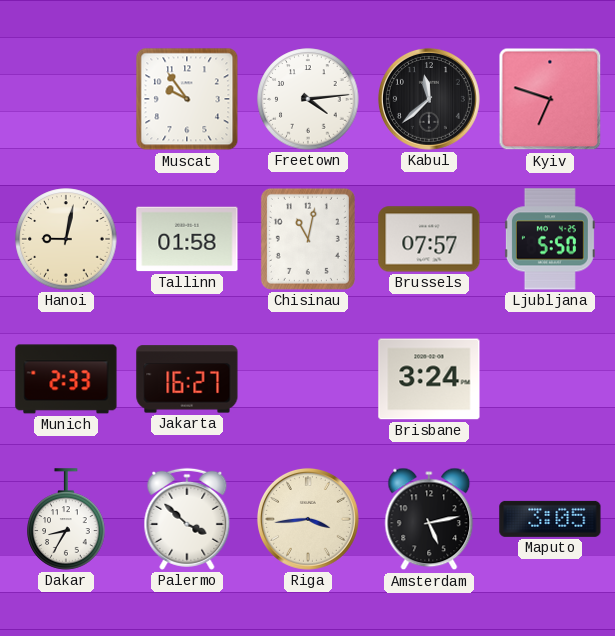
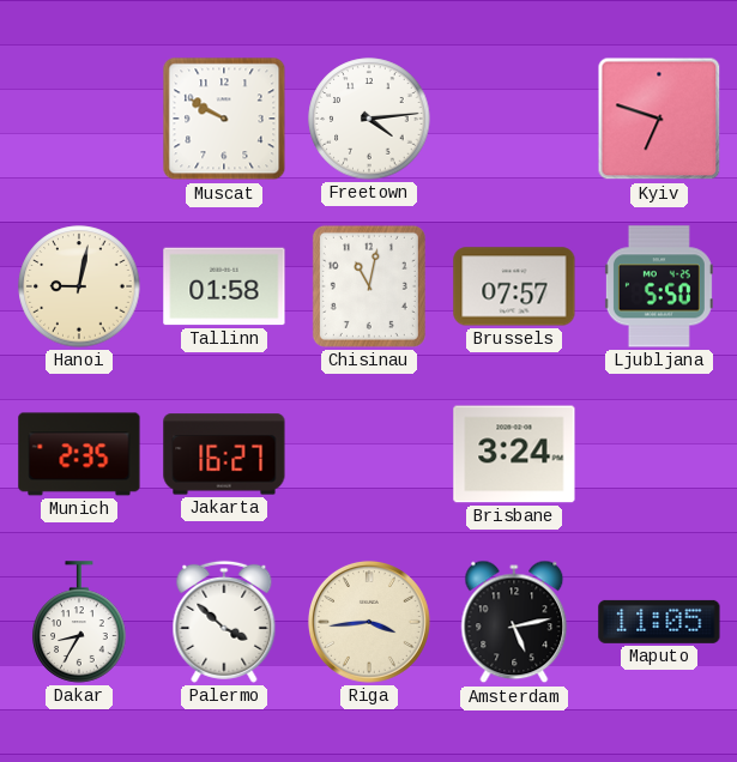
Muscat: 9:54 -> 9:50 (224, 119)
Kabul: 11:38 -> none (429, 99)
Munich: 2:33 -> 2:35 (79, 454)
Maputo: 3:05 -> 11:05 (659, 622)
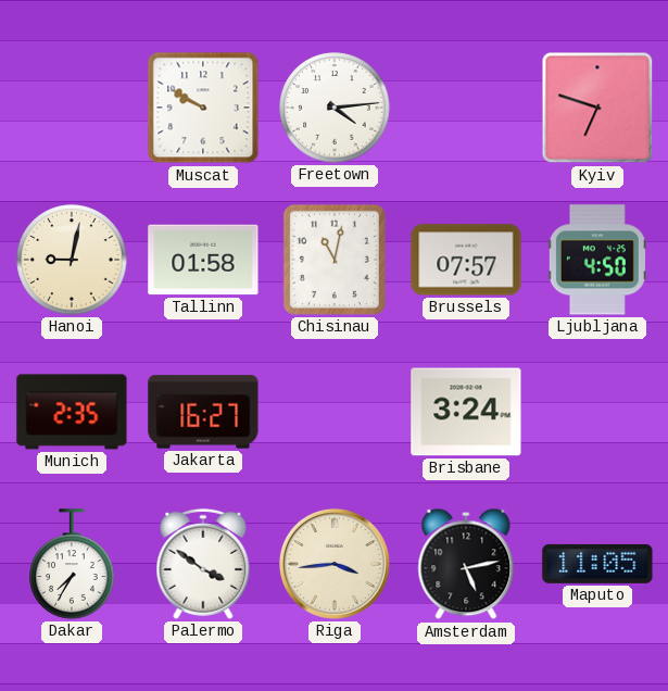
Ljubljana: 5:50 -> 4:50 (597, 260)
Dakar: 8:35 -> 7:35 (72, 564)
Palermo: 3:52 -> 3:51 (203, 564)
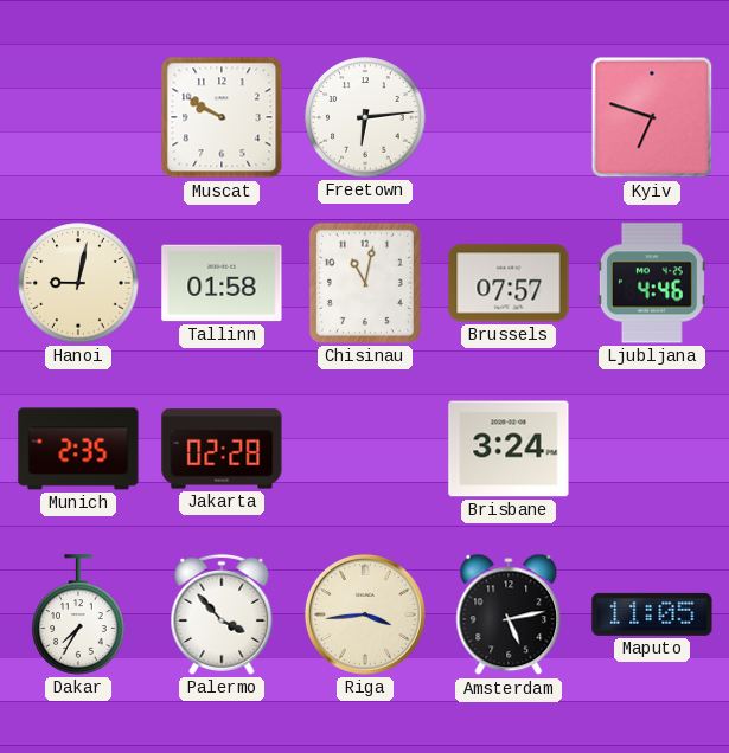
Freetown: 4:14 -> 6:14 (365, 117)
Ljubljana: 4:50 -> 4:46 (652, 283)
Jakarta: 16:27 -> 02:28 (222, 449)
Palermo: 3:51 -> 3:53 (222, 614)
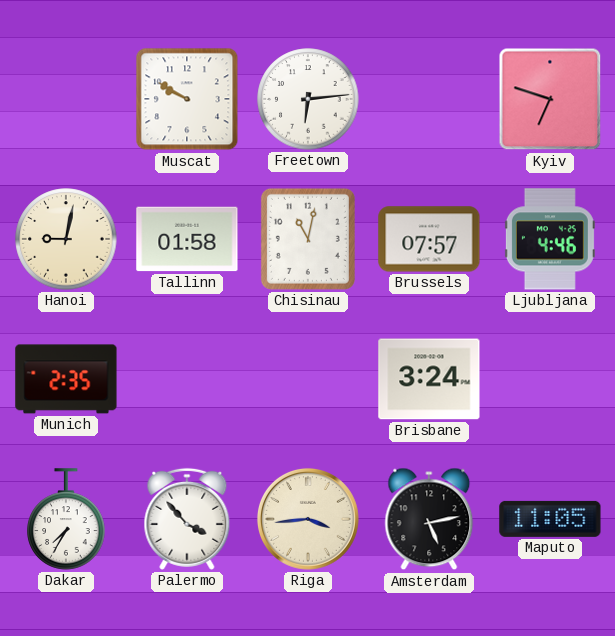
Jakarta: 02:28 -> none (222, 449)
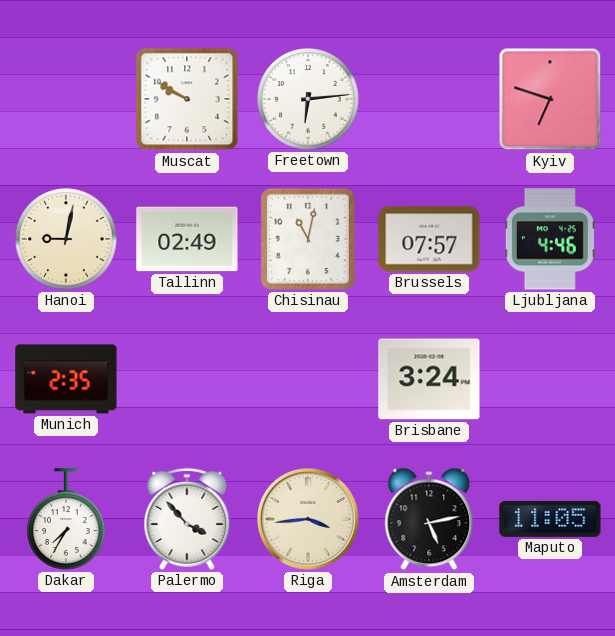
Tallinn: 01:58 -> 02:49 (187, 239)
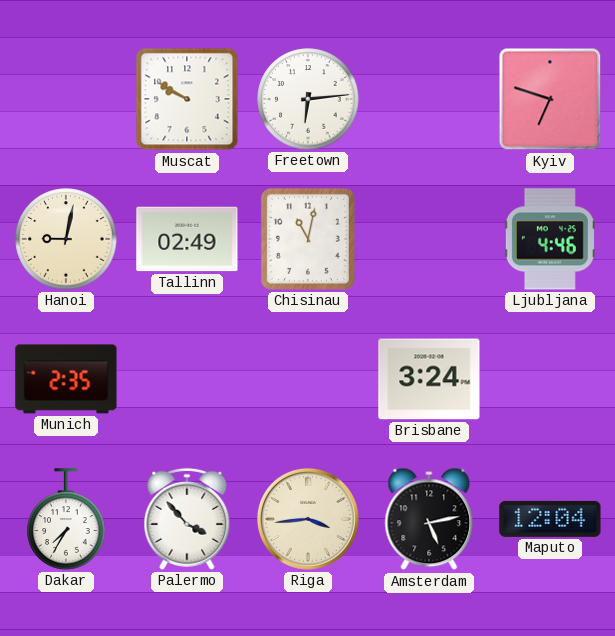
Brussels: 07:57 -> none (429, 239)
Maputo: 11:05 -> 12:04 (550, 519)
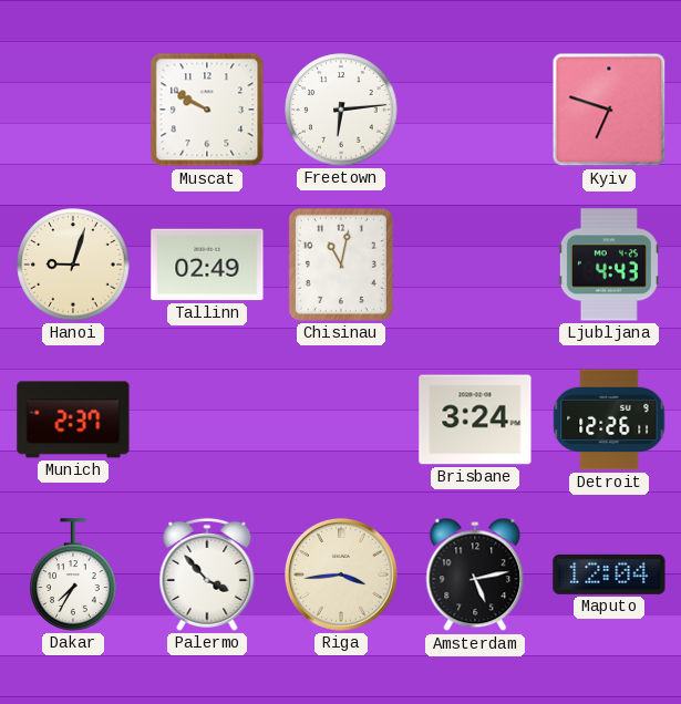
Hanoi: 9:02 -> 9:03 (73, 265)
Ljubljana: 4:46 -> 4:43 (609, 265)
Munich: 2:35 -> 2:37 (73, 420)
Detroit: none -> 12:26 (609, 420)
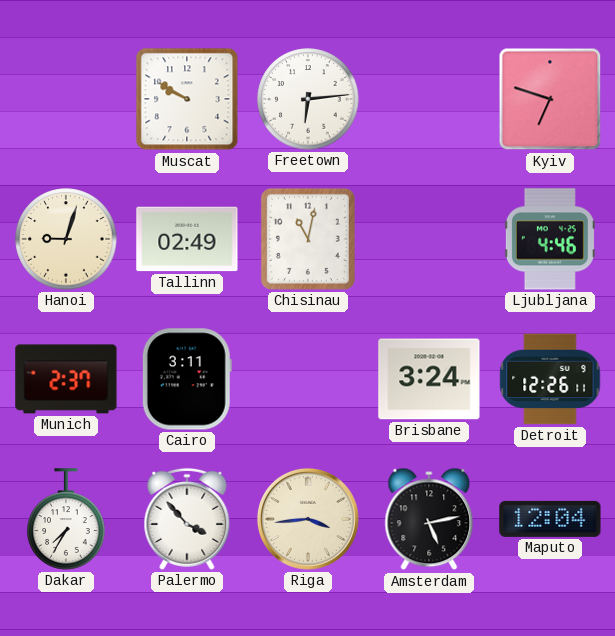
Ljubljana: 4:43 -> 4:46 (550, 239)
Cairo: none -> 3:11 (187, 379)
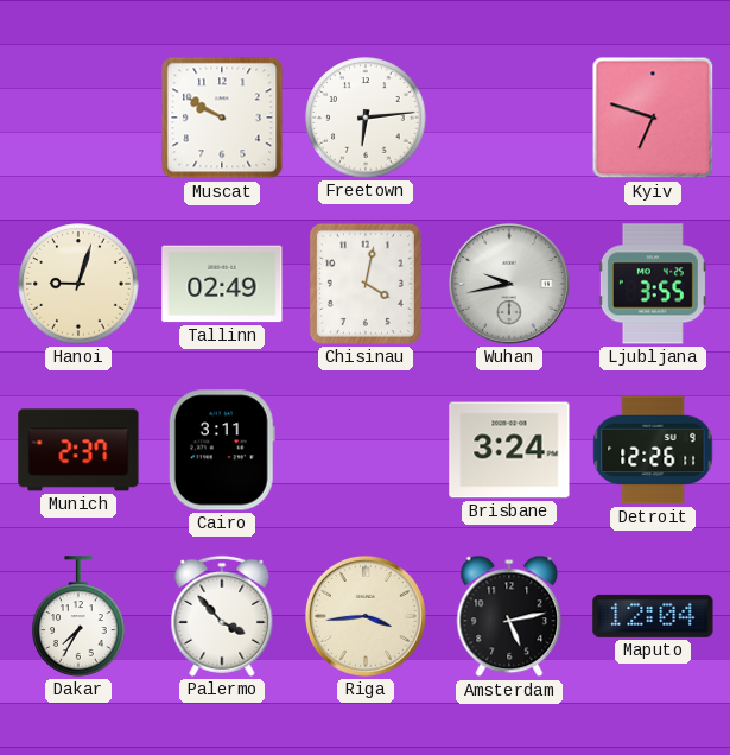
Chisinau: 11:02 -> 4:02 (366, 284)
Wuhan: none -> 9:43 (509, 284)
Ljubljana: 4:46 -> 3:55 (653, 284)
